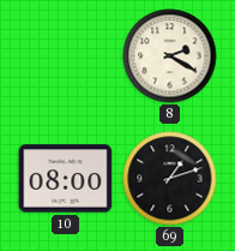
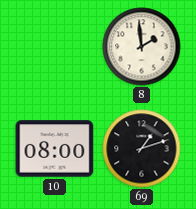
8: 2:20 -> 1:59 (142, 47)
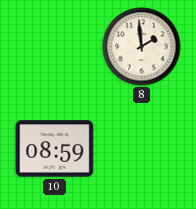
10: 08:00 -> 08:59 (55, 149)
69: 1:12 -> none (142, 149)
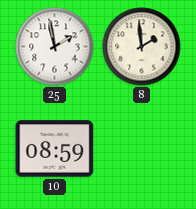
25: none -> 1:58 (55, 47)
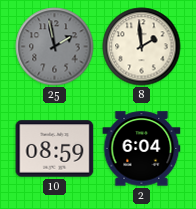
25 dial: white -> grey (55, 47)
2: none -> 6:04 (142, 149)
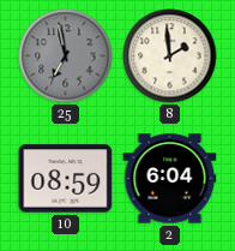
25: 1:58 -> 6:58 (66, 56)
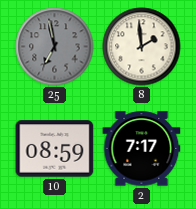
2: 6:04 -> 7:17 (142, 149)
